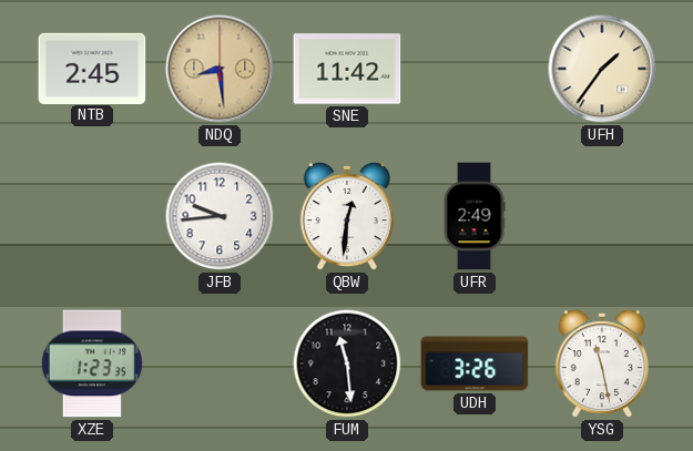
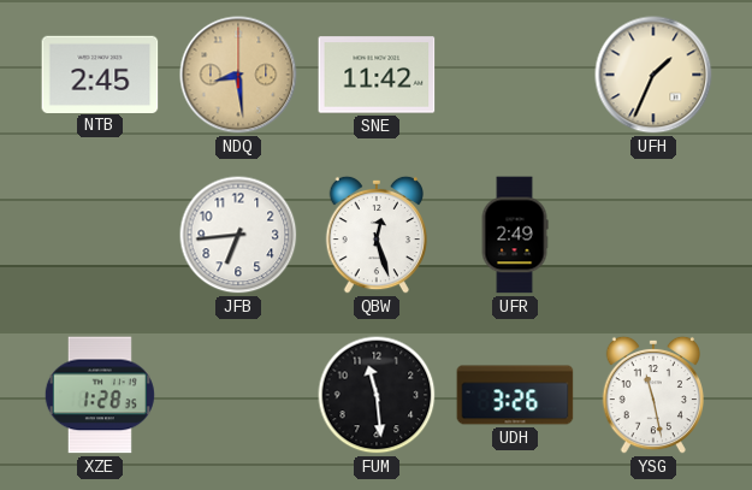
UFH: 1:36 -> 1:34 (653, 75)
JFB: 9:44 -> 6:44 (238, 235)
QBW: 12:31 -> 12:27 (375, 235)
XZE: 1:23 -> 1:28 (100, 395)
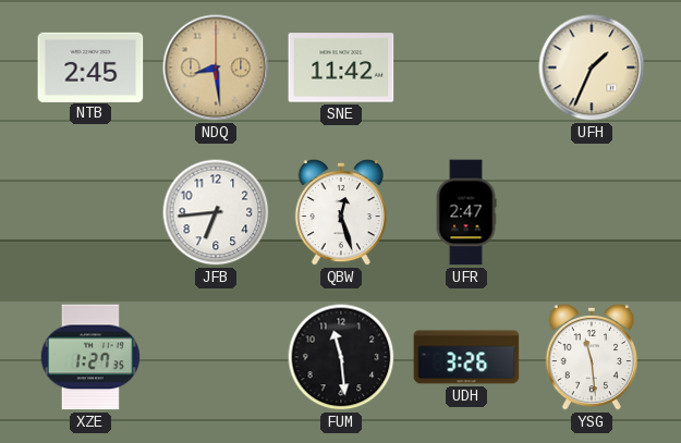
UFR: 2:49 -> 2:47 (466, 212)
XZE: 1:28 -> 1:27 (90, 357)
YSG: 11:28 -> 11:29 (591, 357)
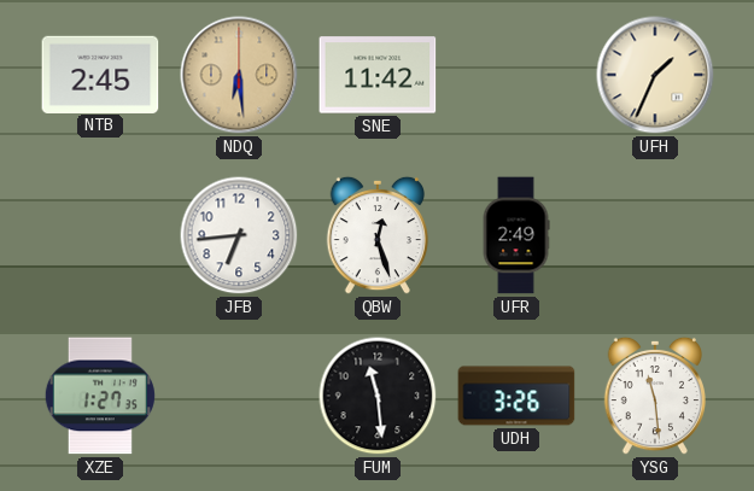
NDQ: 8:29 -> 6:29 (239, 75)
UFR: 2:47 -> 2:49 (516, 235)
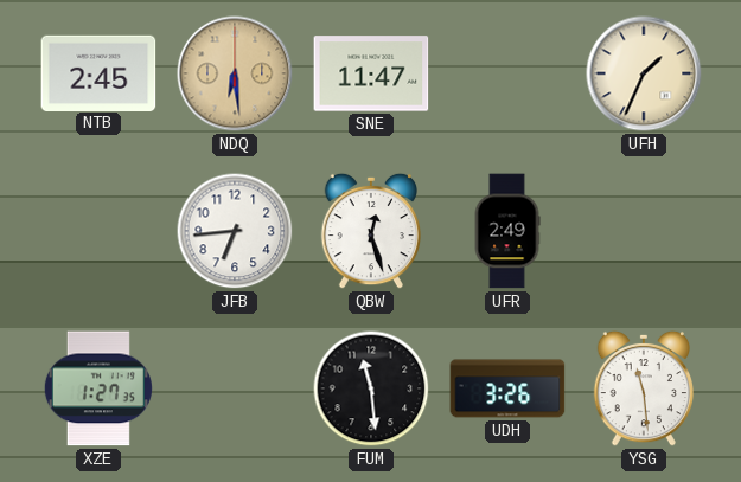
SNE: 11:42 -> 11:47 (371, 73)
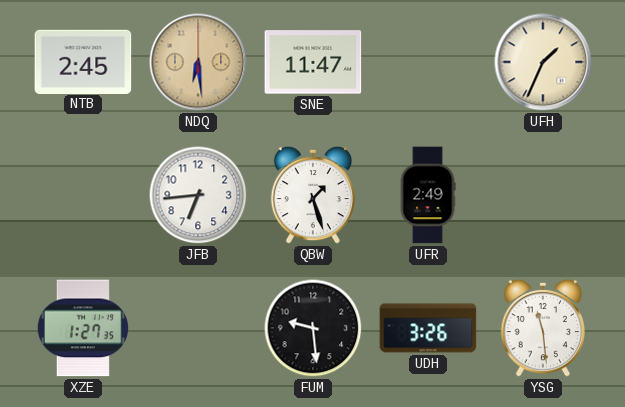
QBW: 12:27 -> 1:27 (312, 195)
FUM: 11:29 -> 9:29 (313, 328)
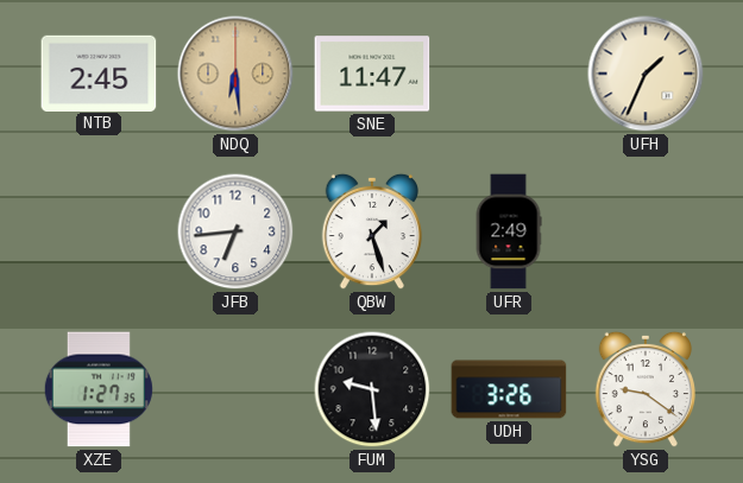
YSG: 11:29 -> 9:21 (644, 389)
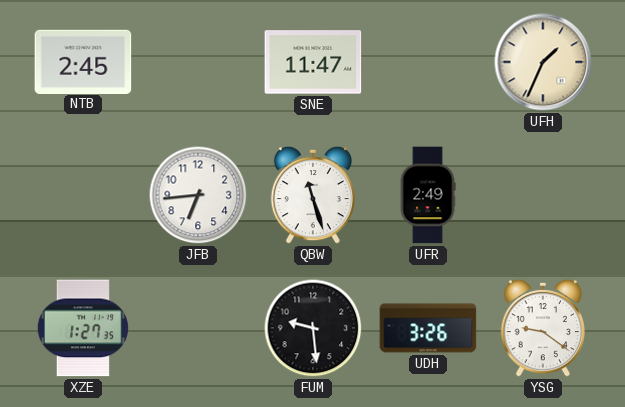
NDQ: 6:29 -> none (235, 74)
QBW: 1:27 -> 11:27 (312, 195)
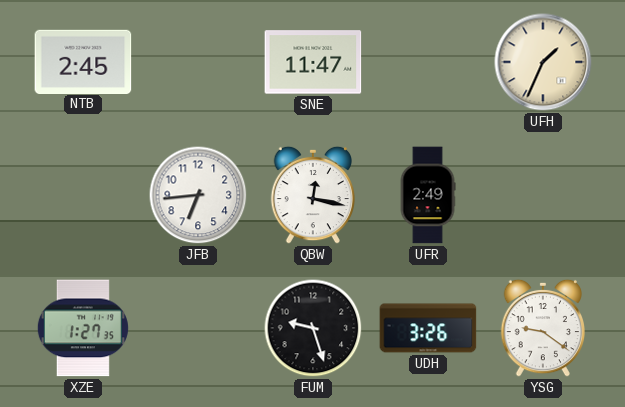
QBW: 11:27 -> 12:17 (312, 195)
FUM: 9:29 -> 9:27 (313, 328)
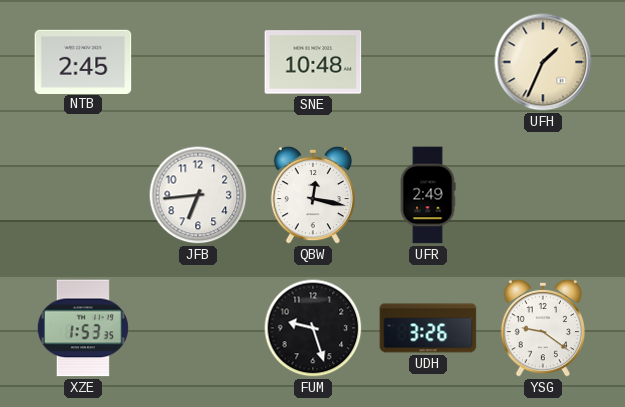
SNE: 11:47 -> 10:48 (313, 62)
XZE: 1:27 -> 1:53 (83, 328)
